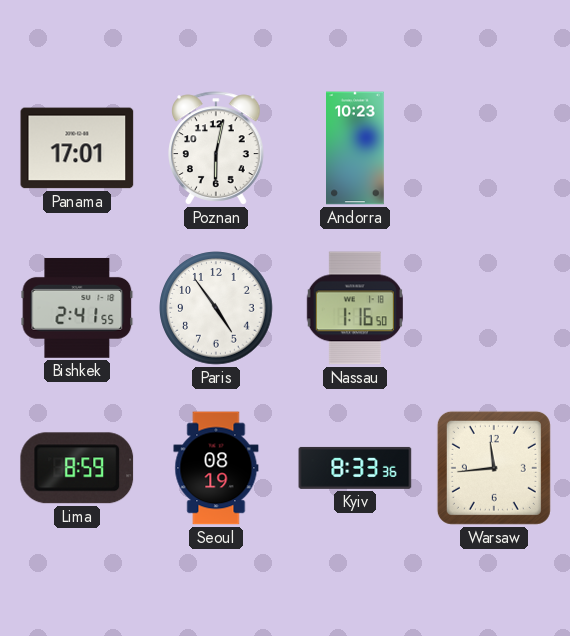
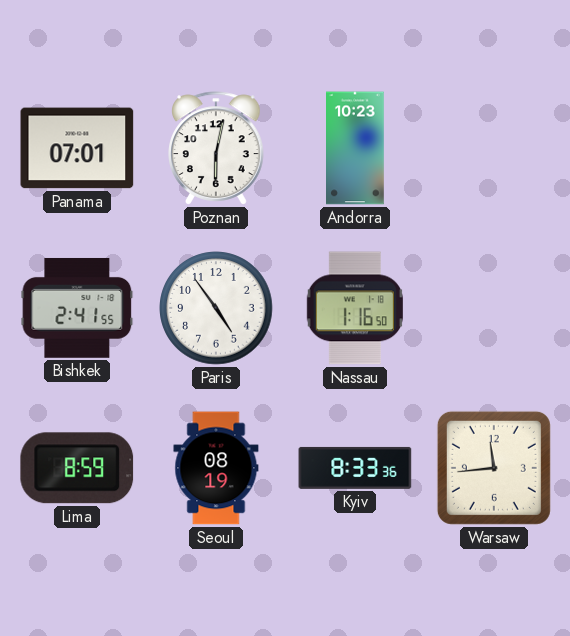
Panama: 17:01 -> 07:01 (77, 148)
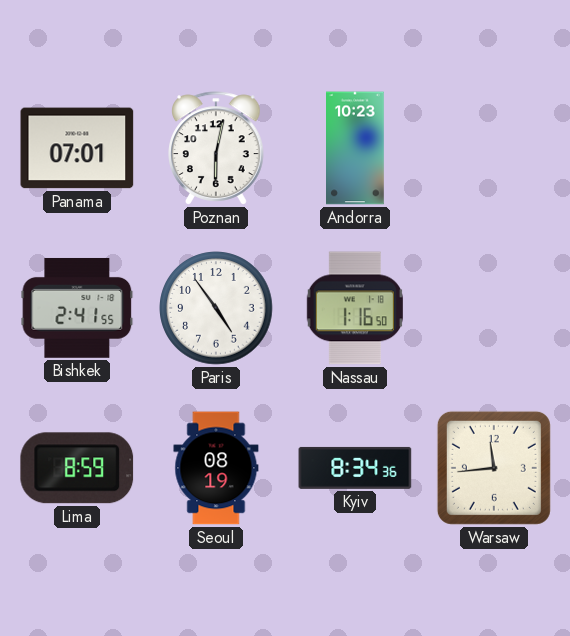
Kyiv: 8:33 -> 8:34 (355, 468)
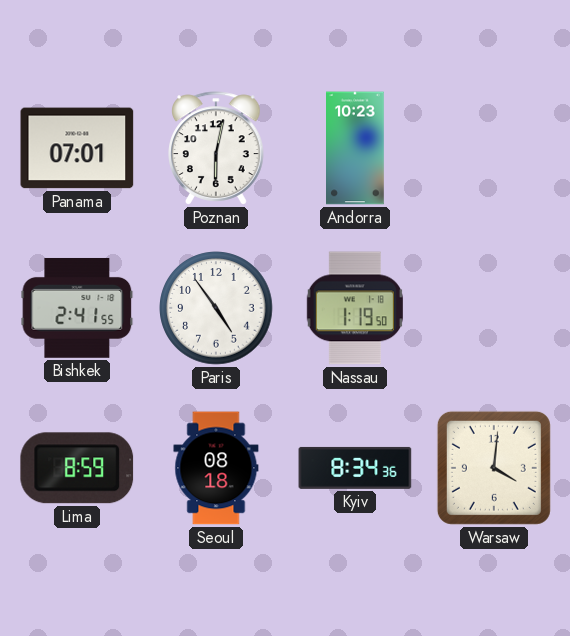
Nassau: 1:16 -> 1:19 (355, 308)
Seoul: 08:19 -> 08:18 (216, 468)
Warsaw: 11:44 -> 4:01 (494, 468)
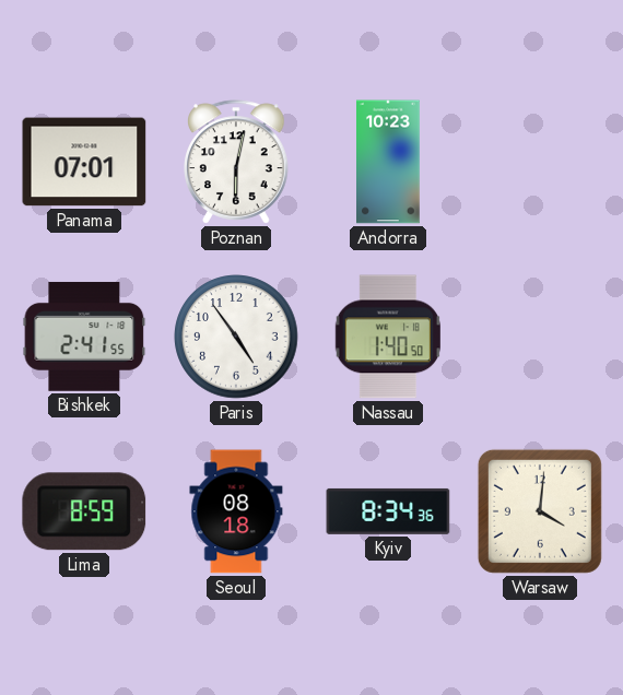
Nassau: 1:19 -> 1:40 (388, 337)
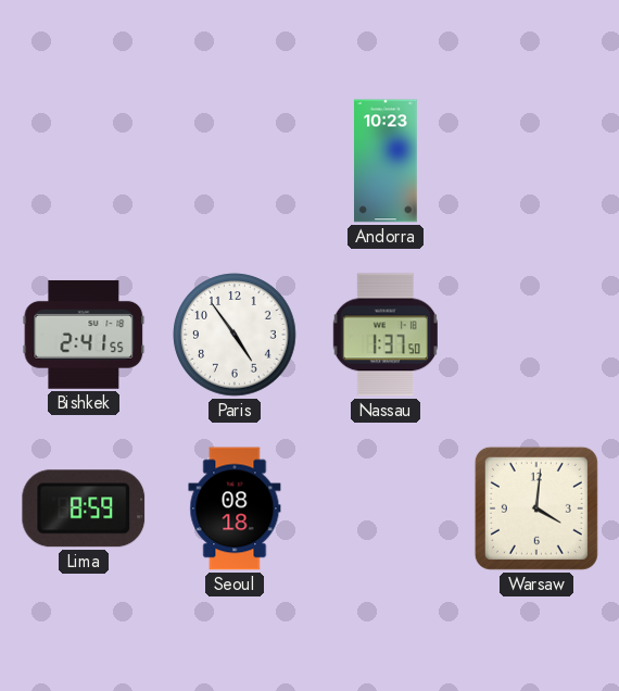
Panama: 07:01 -> none (84, 162)
Poznan: 6:02 -> none (236, 162)
Nassau: 1:40 -> 1:37 (386, 335)
Kyiv: 8:34 -> none (388, 511)
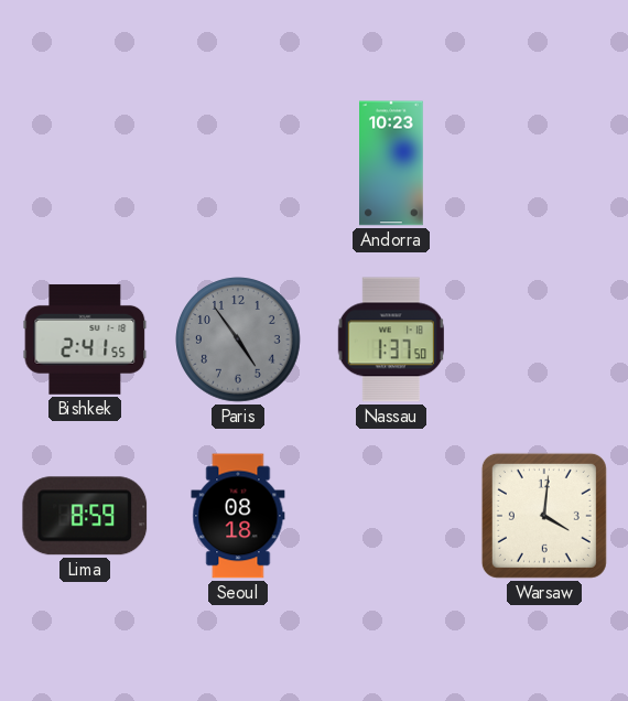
Paris dial: white -> grey (238, 339)
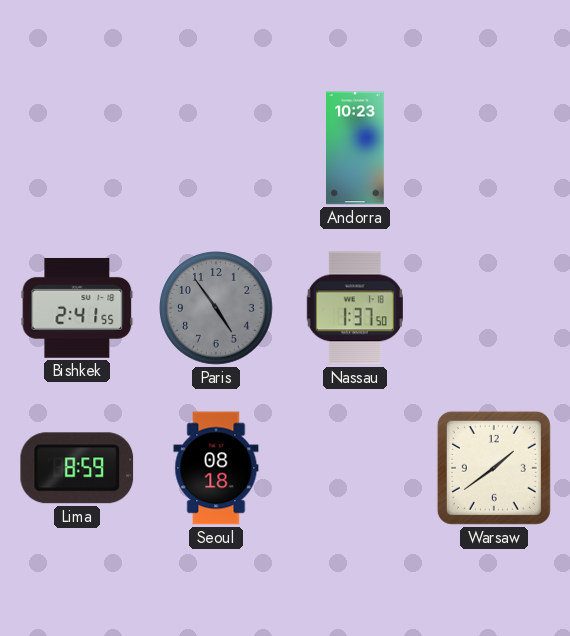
Warsaw: 4:01 -> 1:39 (494, 468)
